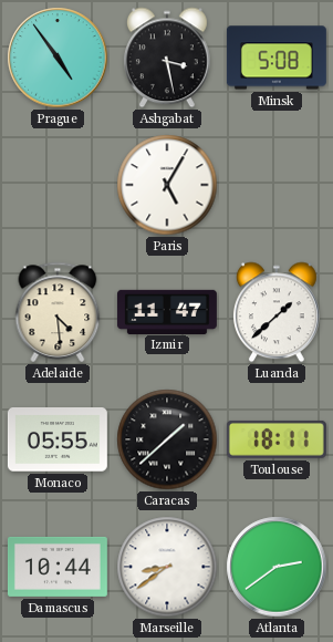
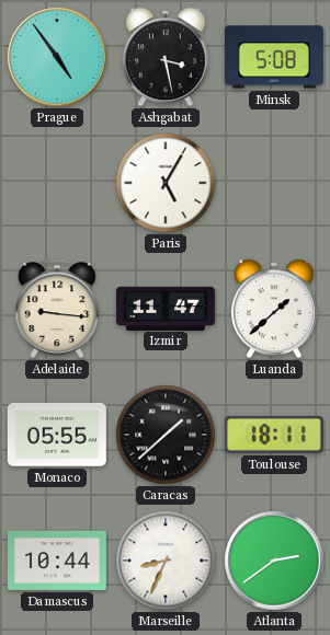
Adelaide: 4:29 -> 9:16 (57, 309)
Marseille: 8:39 -> 8:34 (166, 561)
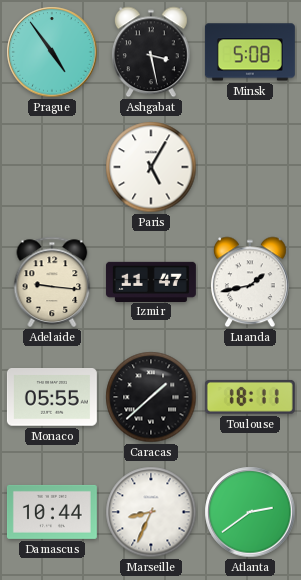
Luanda: 1:38 -> 1:43 (250, 282)
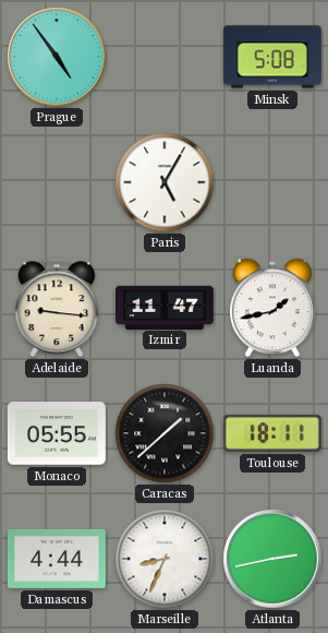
Ashgabat: 3:28 -> none (151, 52)
Damascus: 10:44 -> 4:44 (57, 559)
Atlanta: 2:39 -> 2:43 (272, 559)
